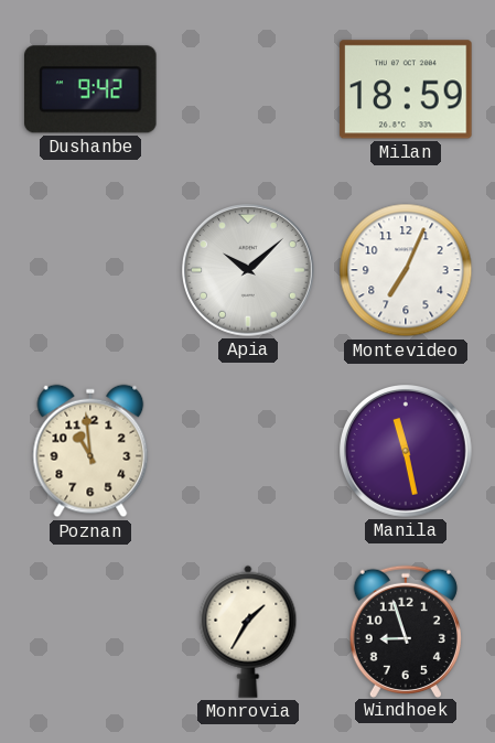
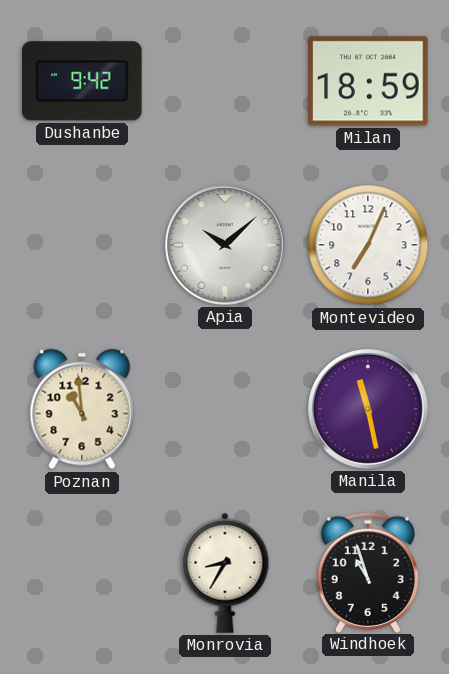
Monrovia: 1:35 -> 8:35 (225, 573)
Windhoek: 8:57 -> 10:57 (368, 572)
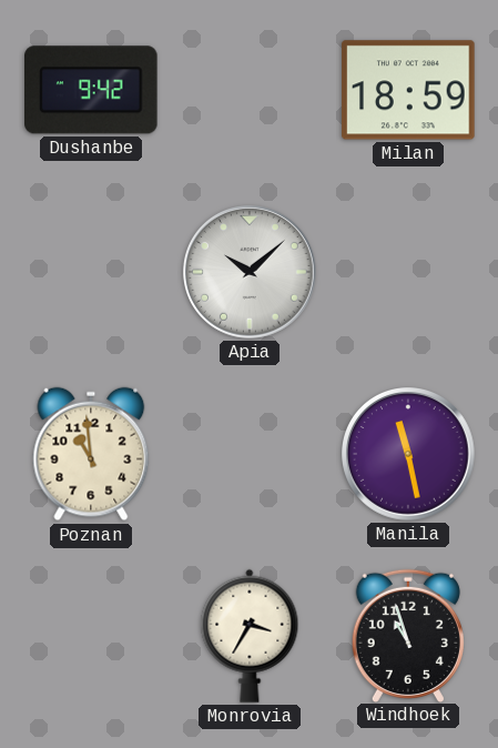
Montevideo: 7:04 -> none (368, 245)
Monrovia: 8:35 -> 3:35 (250, 636)
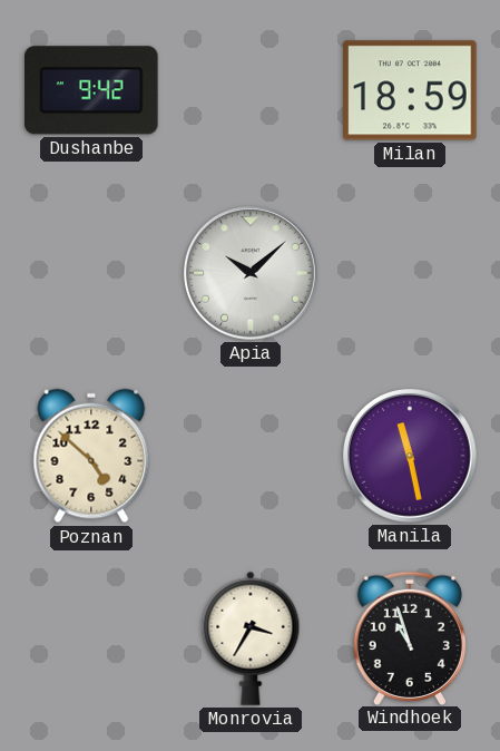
Poznan: 10:59 -> 4:52 (91, 456)
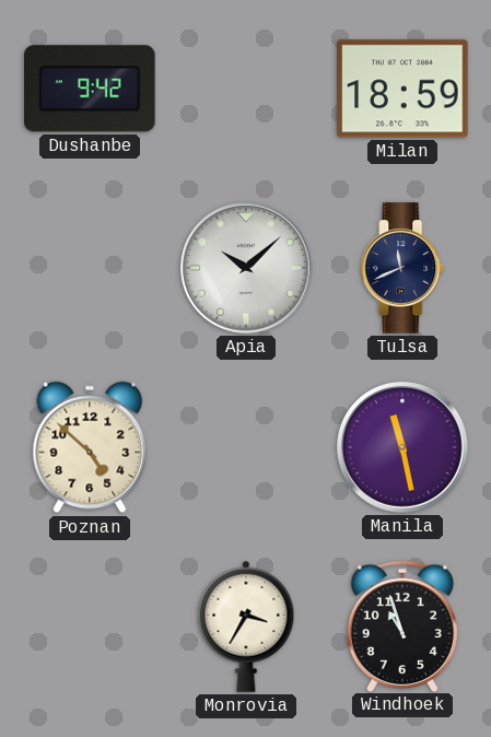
Tulsa: none -> 11:41 (402, 268)
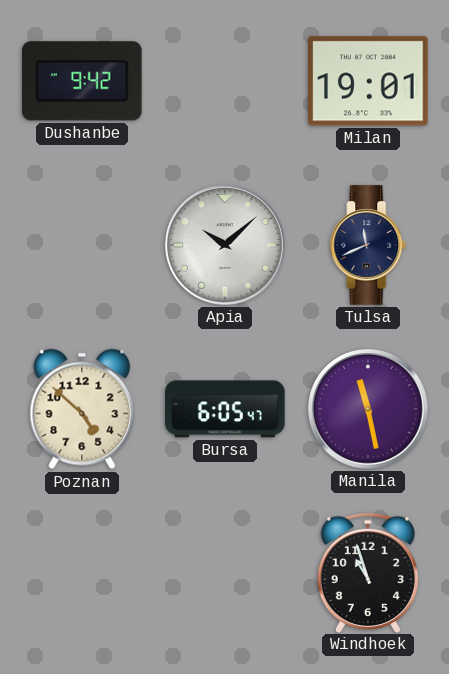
Milan: 18:59 -> 19:01 (368, 81)
Bursa: none -> 6:05 (225, 409)
Monrovia: 3:35 -> none (246, 627)
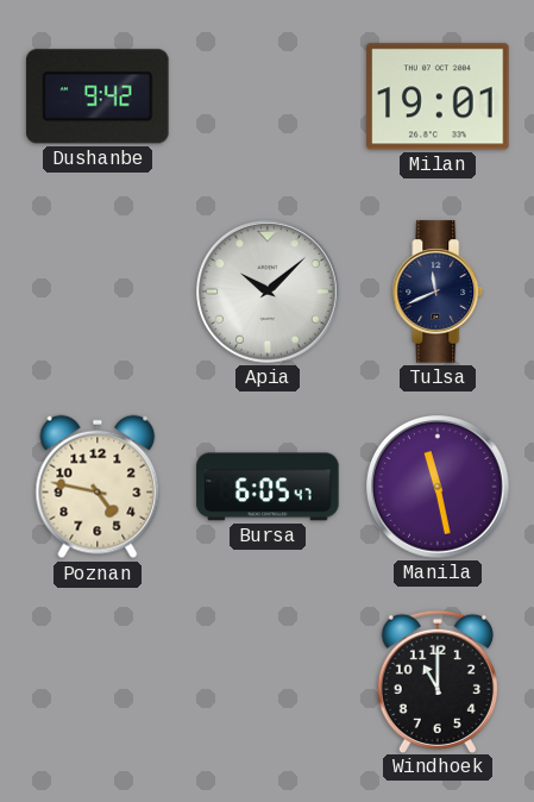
Poznan: 4:52 -> 4:47 (98, 487)
Windhoek: 10:57 -> 11:00 (438, 681)
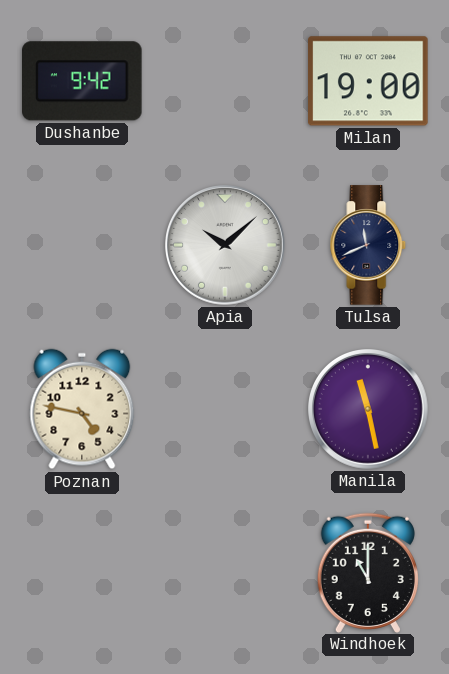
Milan: 19:01 -> 19:00 (368, 81)
Bursa: 6:05 -> none (268, 487)
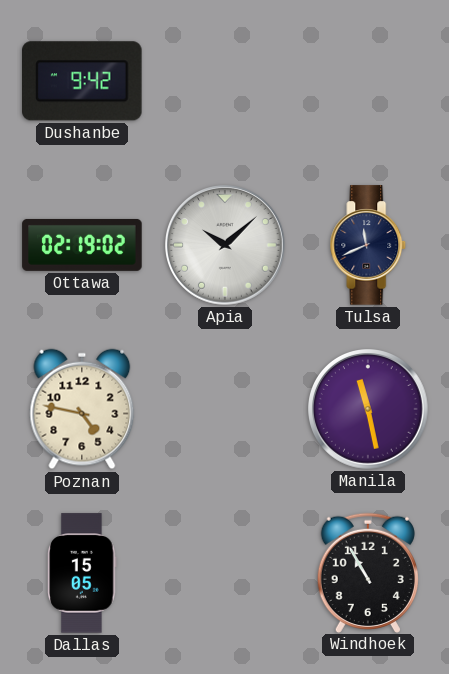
Milan: 19:00 -> none (368, 81)
Ottawa: none -> 02:19 (82, 245)
Dallas: none -> 15:05 (82, 573)
Windhoek: 11:00 -> 10:55 (368, 572)
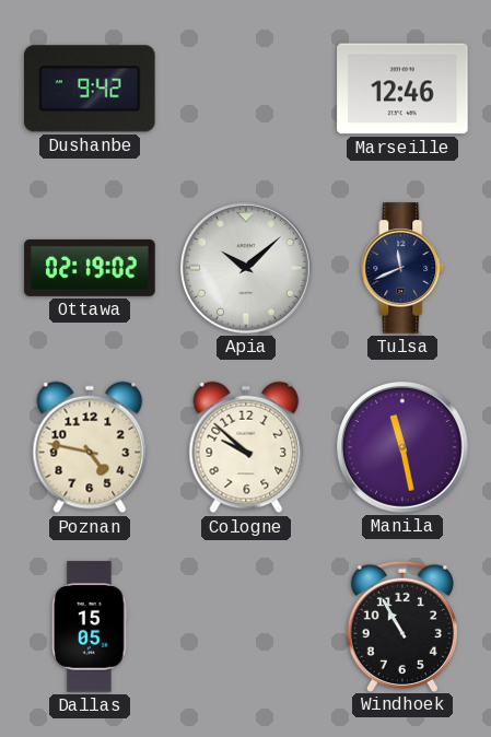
Marseille: none -> 12:46 (402, 89)
Cologne: none -> 9:52 (246, 447)
